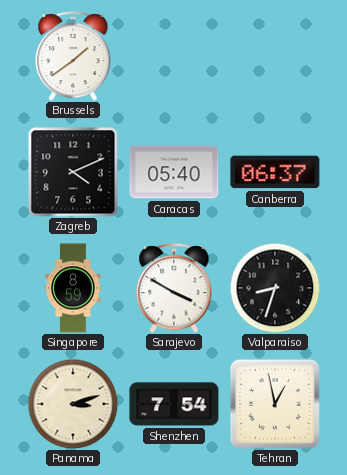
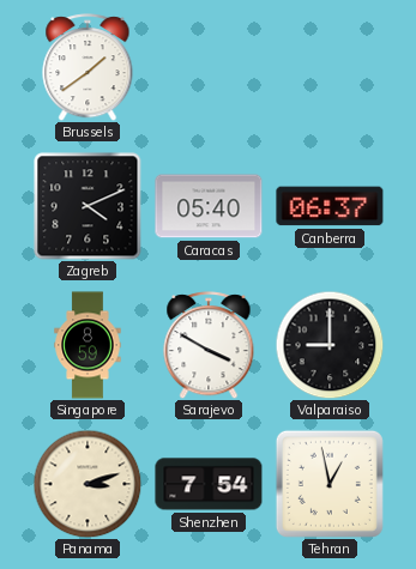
Valparaiso: 8:33 -> 9:00 (330, 345)
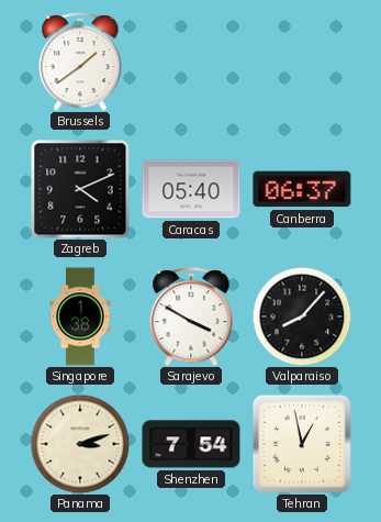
Singapore: 8:59 -> 1:38 (80, 316)
Valparaiso: 9:00 -> 8:07 (302, 316)
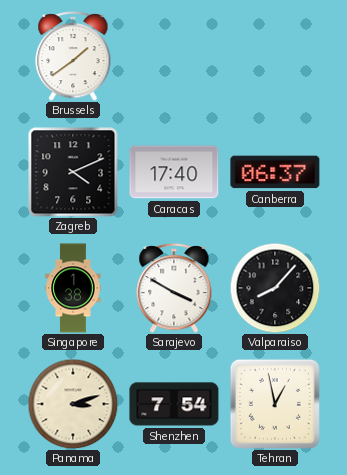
Caracas: 05:40 -> 17:40 (174, 172)
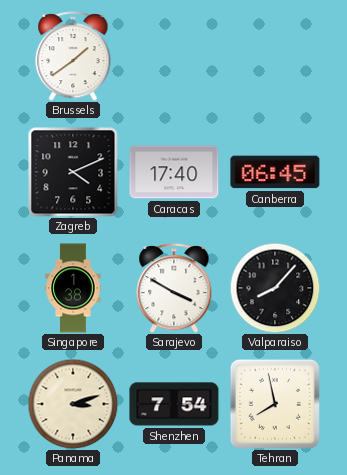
Canberra: 06:37 -> 06:45 (275, 172)
Tehran: 12:58 -> 7:58 (275, 404)
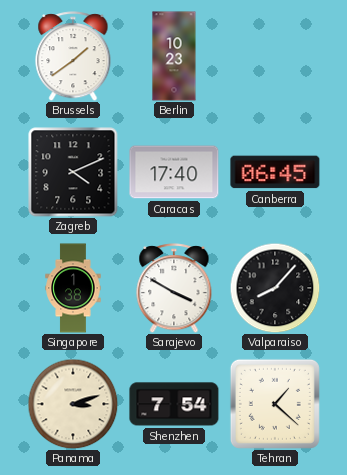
Berlin: none -> 10:23 (174, 56)
Tehran: 7:58 -> 1:22 (275, 404)
